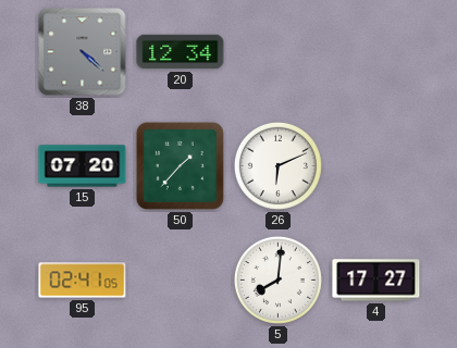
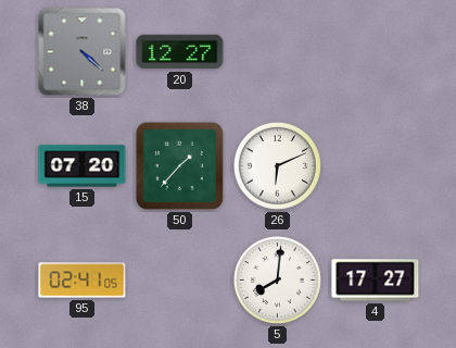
20: 12:34 -> 12:27 (180, 52)
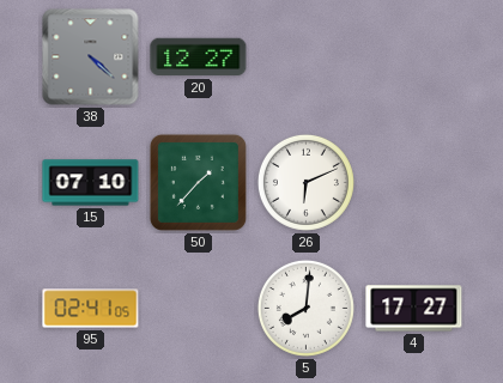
15: 07:20 -> 07:10 (91, 183)
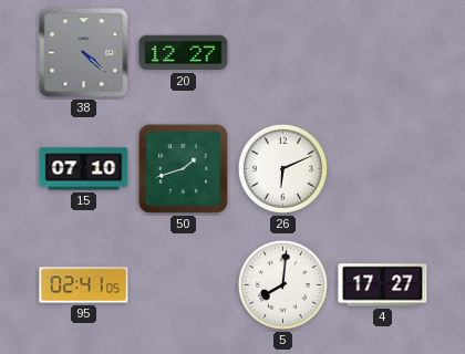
50: 1:37 -> 1:42 (183, 168)
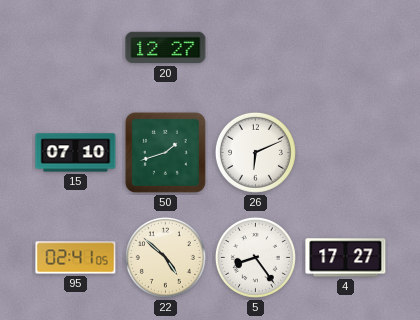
38: 4:22 -> none (84, 53)
22: none -> 4:52 (165, 257)
5: 8:01 -> 8:24 (255, 257)
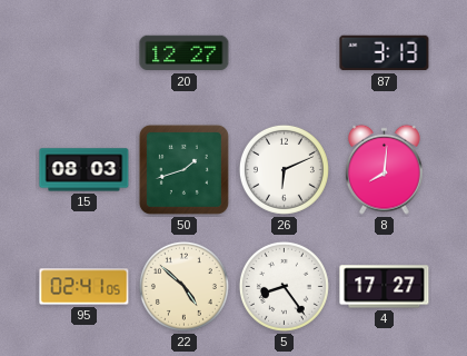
87: none -> 3:13 (385, 53)
15: 07:10 -> 08:03 (85, 170)
8: none -> 8:01 (385, 169)
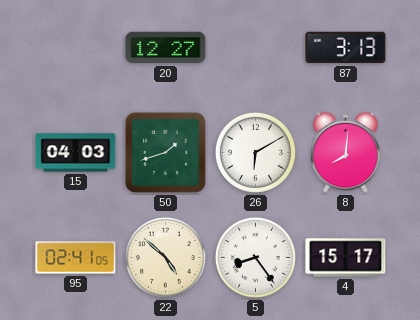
15: 08:03 -> 04:03 (76, 153)
26: 6:11 -> 6:10 (255, 152)
4: 17:27 -> 15:17 (346, 258)
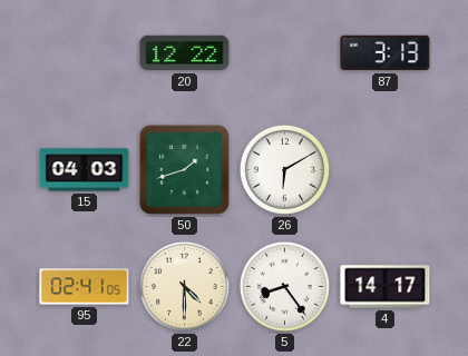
20: 12:27 -> 12:22 (185, 53)
8: 8:01 -> none (346, 152)
22: 4:52 -> 4:30 (184, 286)
4: 15:17 -> 14:17 (386, 287)
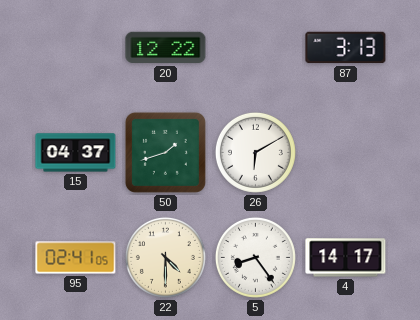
15: 04:03 -> 04:37 (76, 153)
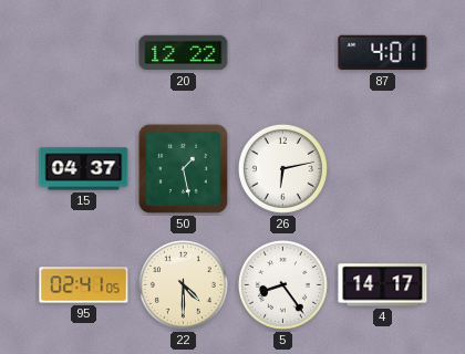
87: 3:13 -> 4:01 (383, 53)
50: 1:42 -> 1:28 (183, 168)
26: 6:10 -> 6:13 (282, 168)
